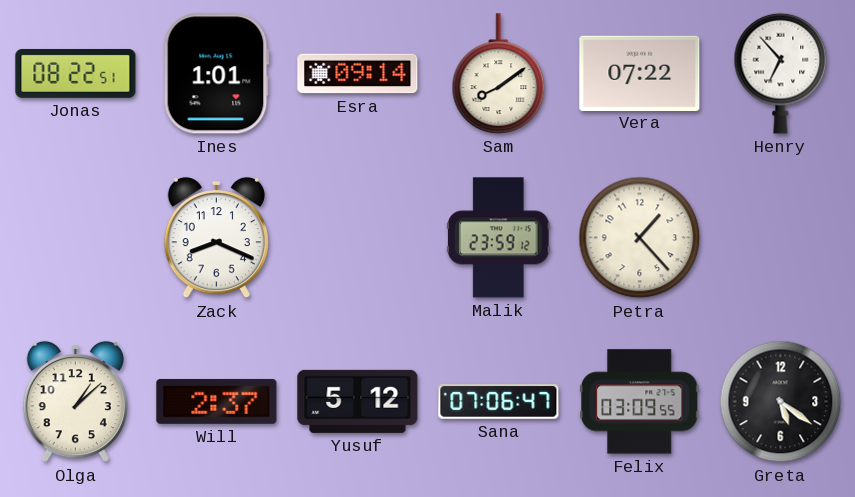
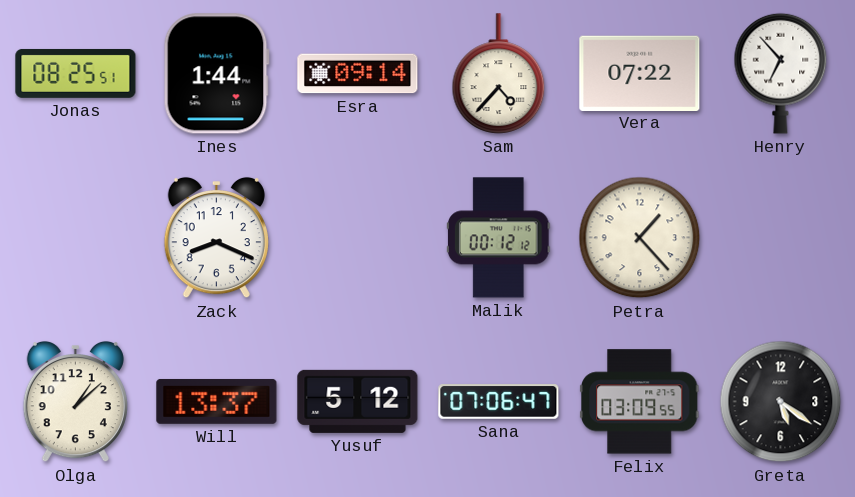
Jonas: 08:22 -> 08:25 (76, 73)
Ines: 1:01 -> 1:44 (216, 74)
Sam: 8:09 -> 4:37 (499, 74)
Malik: 23:59 -> 00:12 (499, 238)
Will: 2:37 -> 13:37 (217, 401)
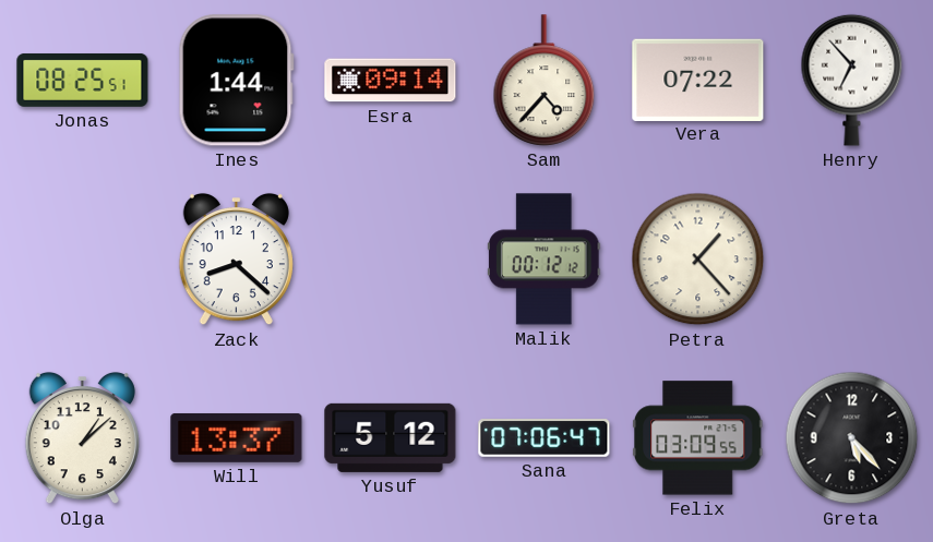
Zack: 8:19 -> 8:22 (236, 260)
Greta: 5:21 -> 5:23 (852, 438)
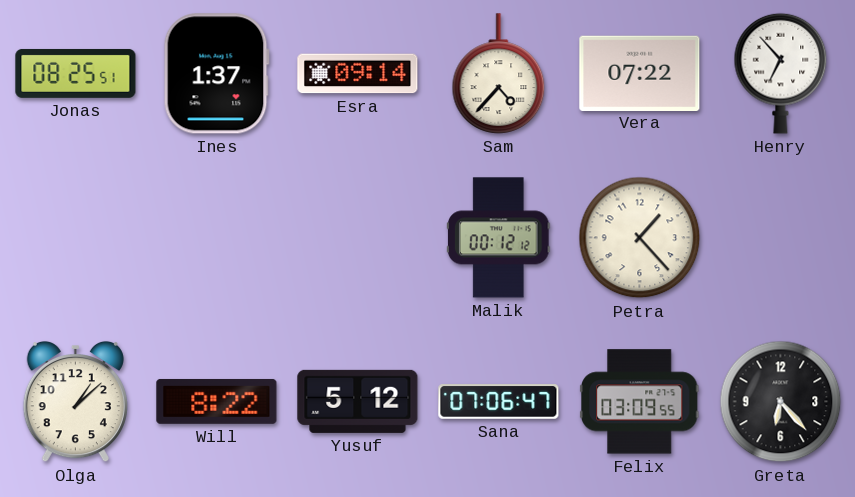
Ines: 1:44 -> 1:37 (216, 74)
Zack: 8:22 -> none (236, 260)
Will: 13:37 -> 8:22 (217, 401)
Greta: 5:23 -> 6:23 (781, 402)
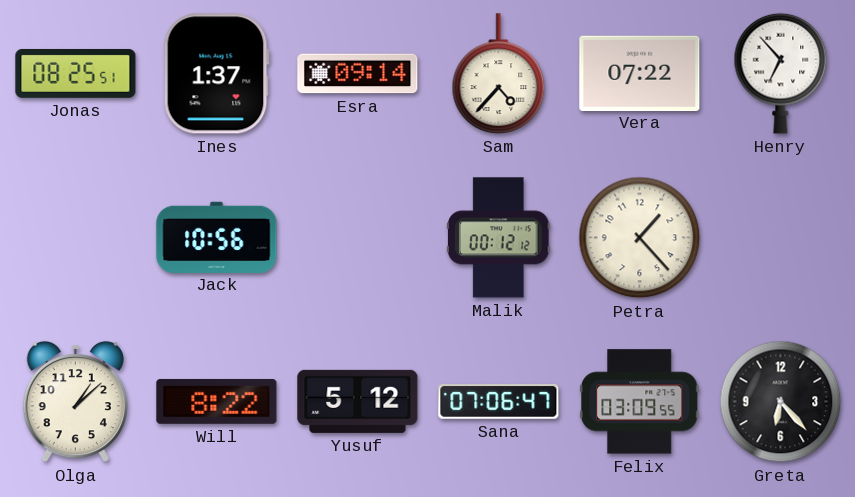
Jack: none -> 10:56 (217, 237)
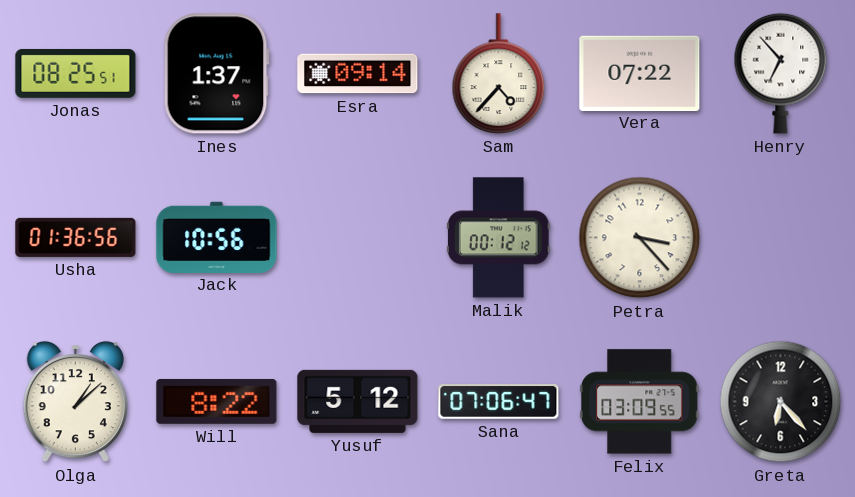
Usha: none -> 01:36 (76, 237)
Petra: 1:23 -> 3:23 (640, 238)
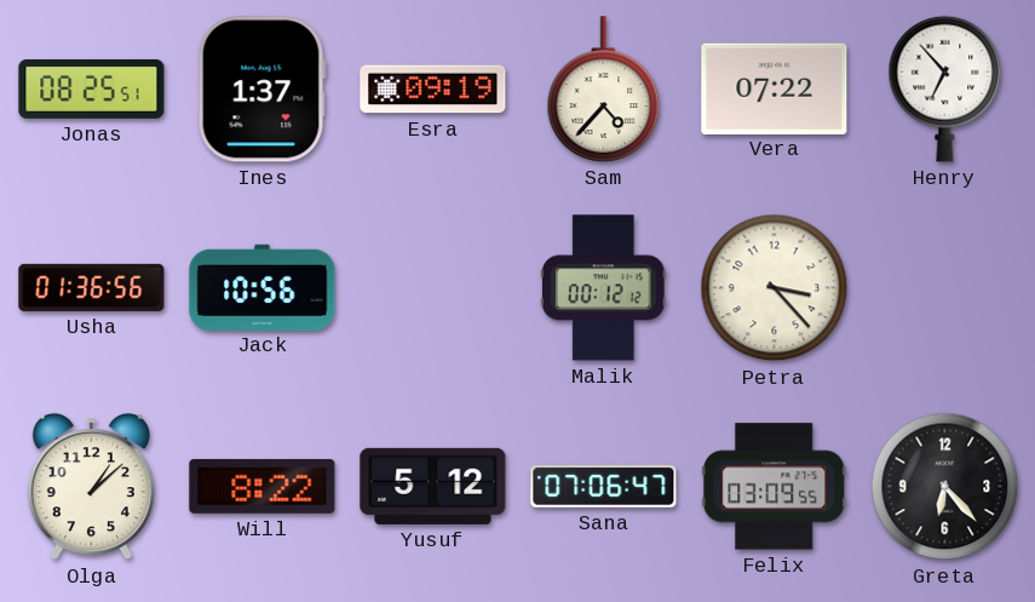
Esra: 09:14 -> 09:19 (433, 90)
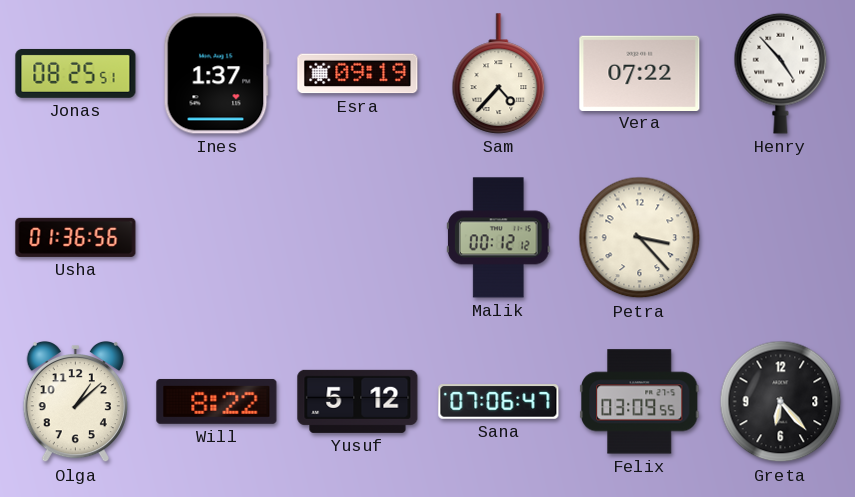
Henry: 6:53 -> 4:53 (781, 73)
Jack: 10:56 -> none (263, 287)
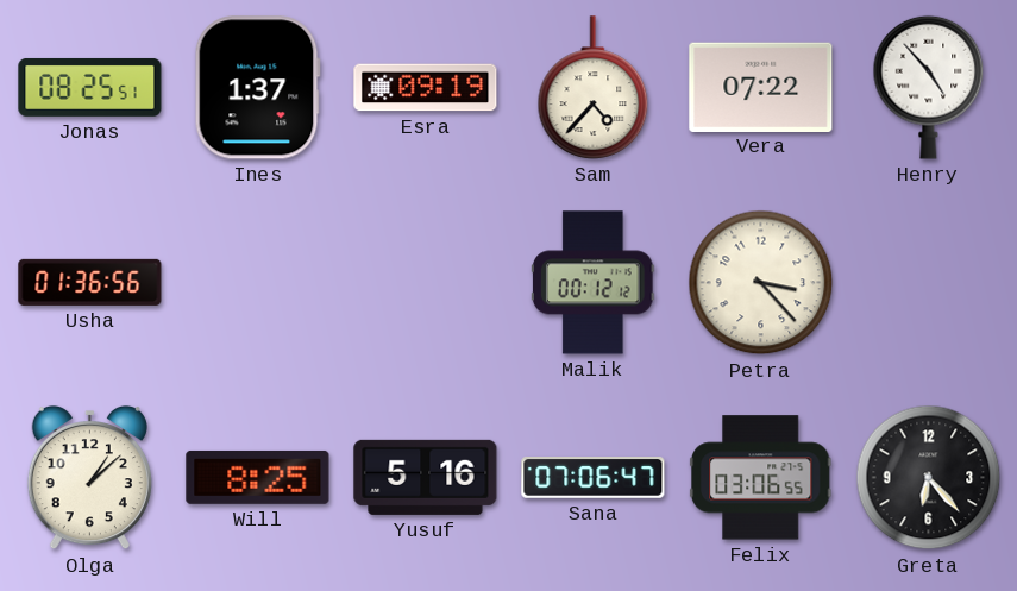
Will: 8:22 -> 8:25 (258, 477)
Yusuf: 5:12 -> 5:16 (426, 477)
Felix: 03:09 -> 03:06 (761, 478)
